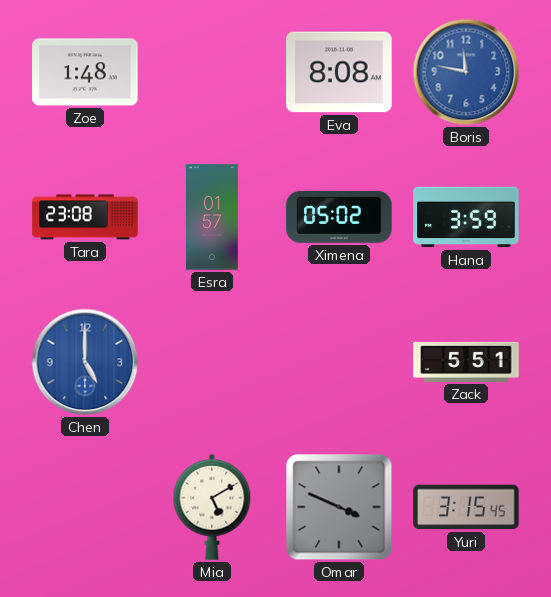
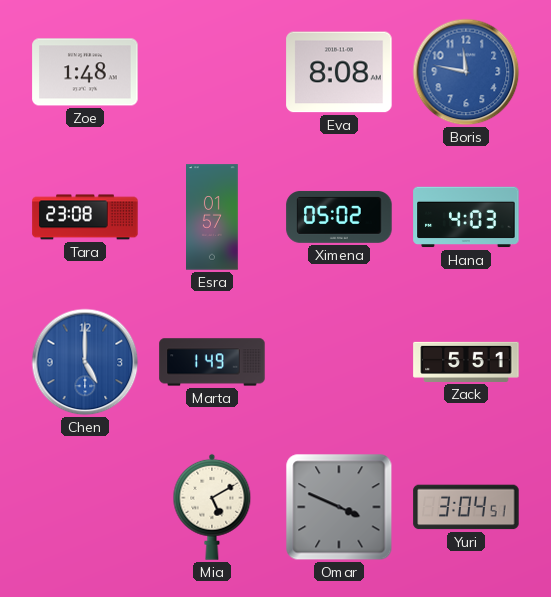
Hana: 3:59 -> 4:03 (466, 217)
Marta: none -> 1:49 (212, 362)
Yuri: 3:15 -> 3:04 (466, 507)
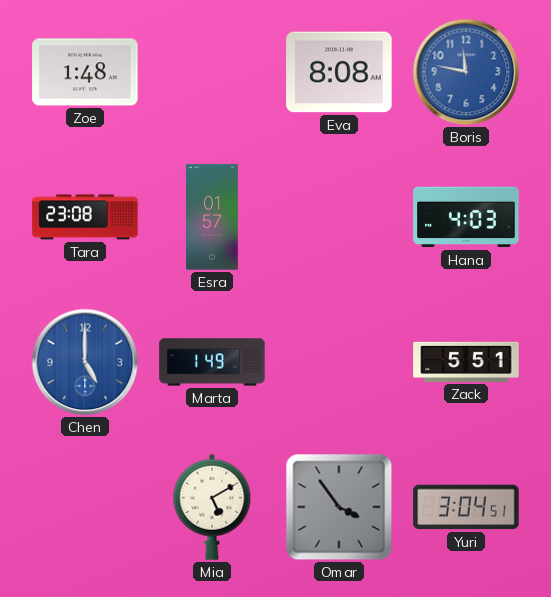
Ximena: 05:02 -> none (339, 217)
Omar: 3:49 -> 3:54 (339, 507)
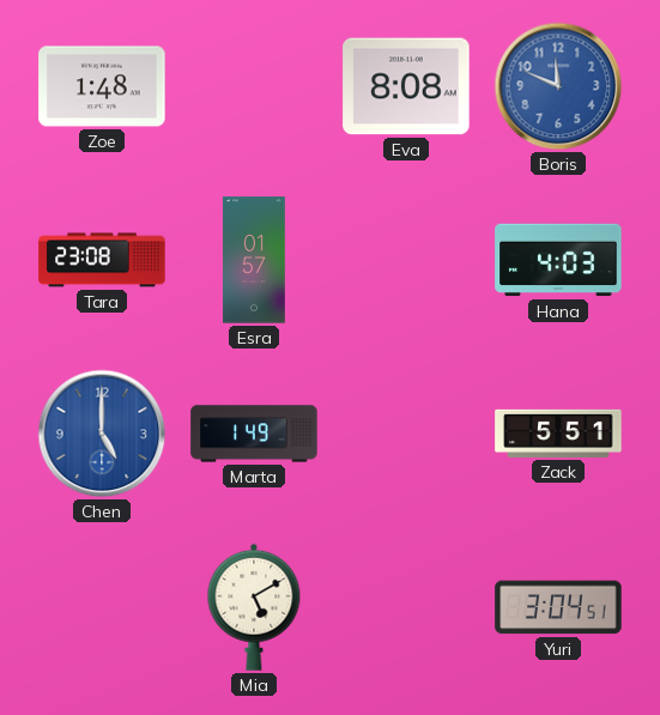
Boris: 11:47 -> 11:49 (558, 86)
Omar: 3:54 -> none (339, 507)
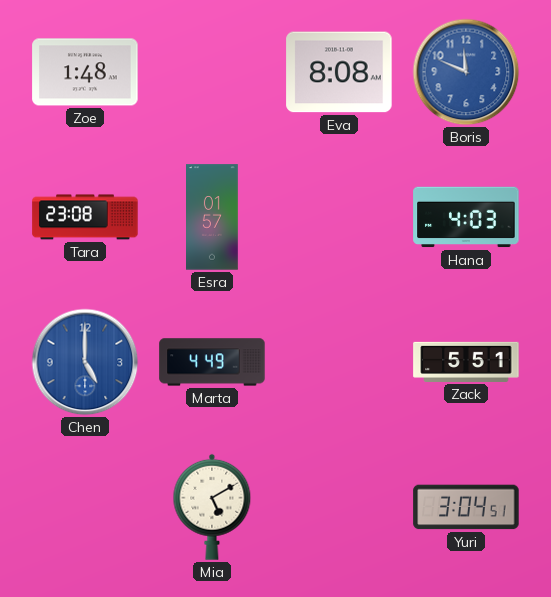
Marta: 1:49 -> 4:49 (212, 362)
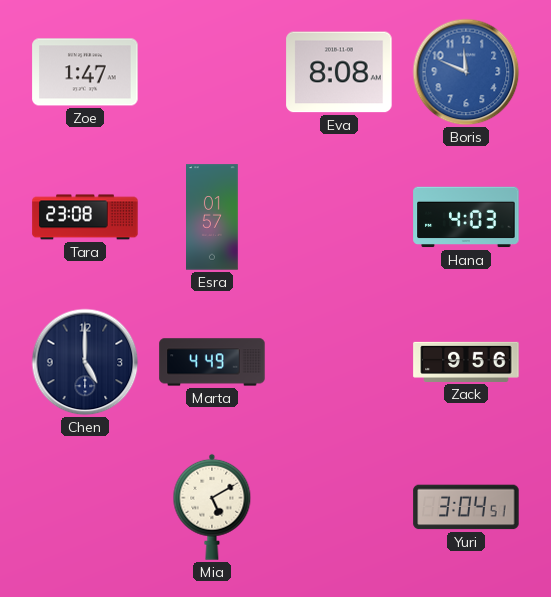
Zoe: 1:48 -> 1:47 (85, 72)
Chen dial: blue -> navy (85, 362)
Zack: 5:51 -> 9:56 (466, 362)
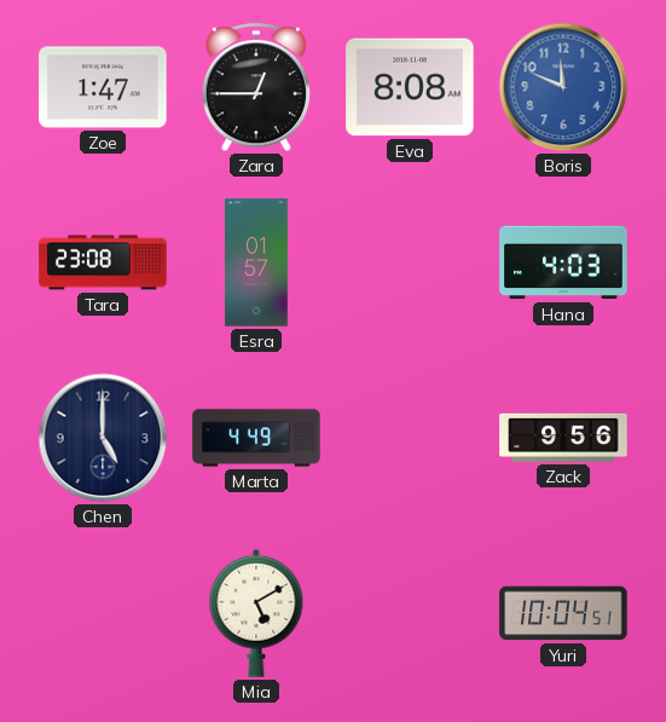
Zara: none -> 12:45 (256, 88)
Yuri: 3:04 -> 10:04 (563, 613)
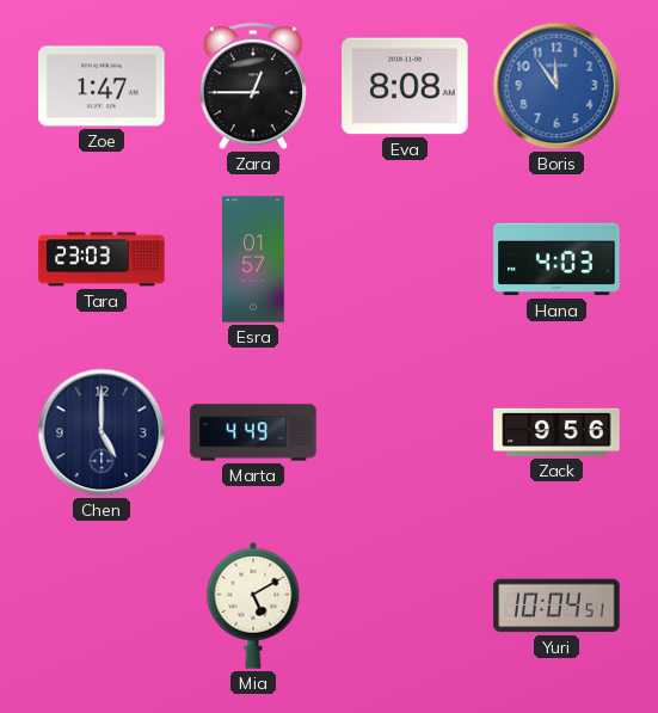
Boris: 11:49 -> 11:54 (556, 86)
Tara: 23:08 -> 23:03 (102, 259)
